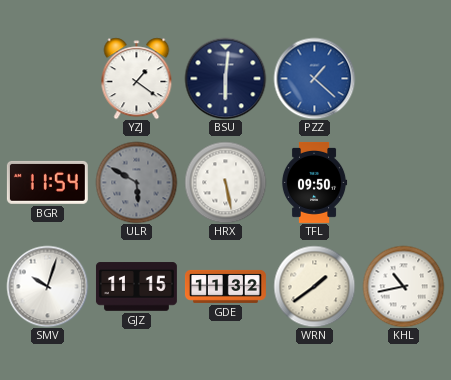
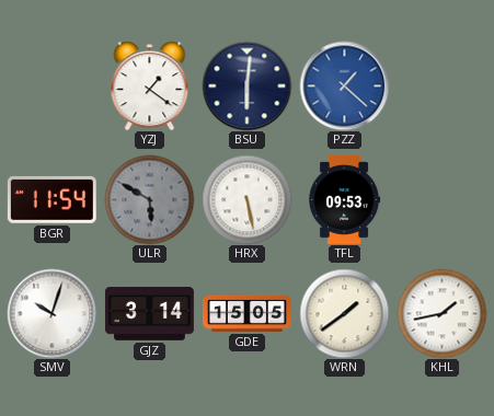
TFL: 09:50 -> 09:53 (344, 199)
GJZ: 11:15 -> 3:14 (149, 314)
GDE: 11:32 -> 15:05 (246, 313)
KHL: 10:43 -> 1:43 (441, 313)
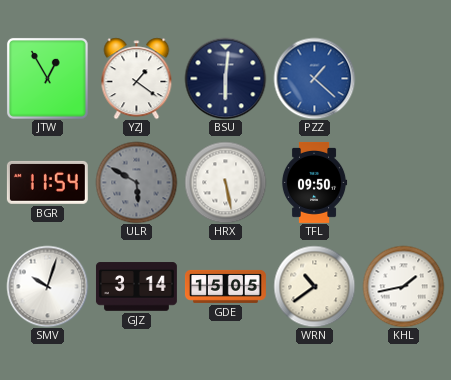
JTW: none -> 12:55 (47, 78)
TFL: 09:53 -> 09:50 (314, 182)
WRN: 1:39 -> 10:39 (314, 286)
